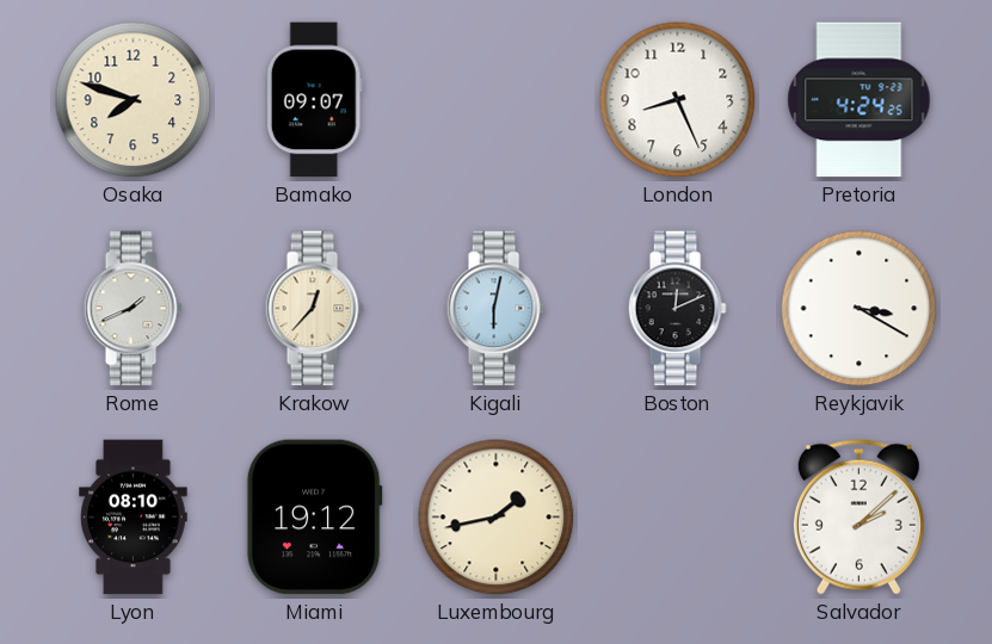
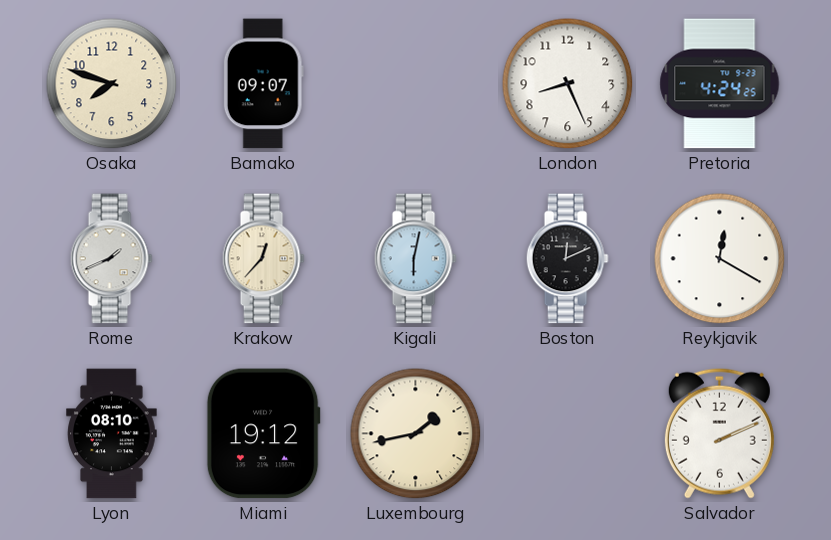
Reykjavik: 3:20 -> 12:20 (720, 259)
Salvador: 2:08 -> 2:11 (719, 433)
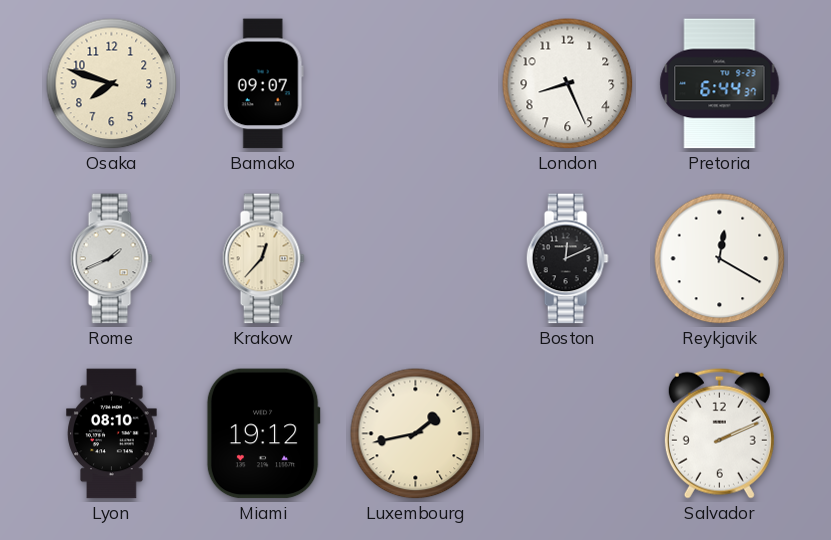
Pretoria: 4:24 -> 6:44 (720, 84)
Kigali: 6:02 -> none (415, 259)
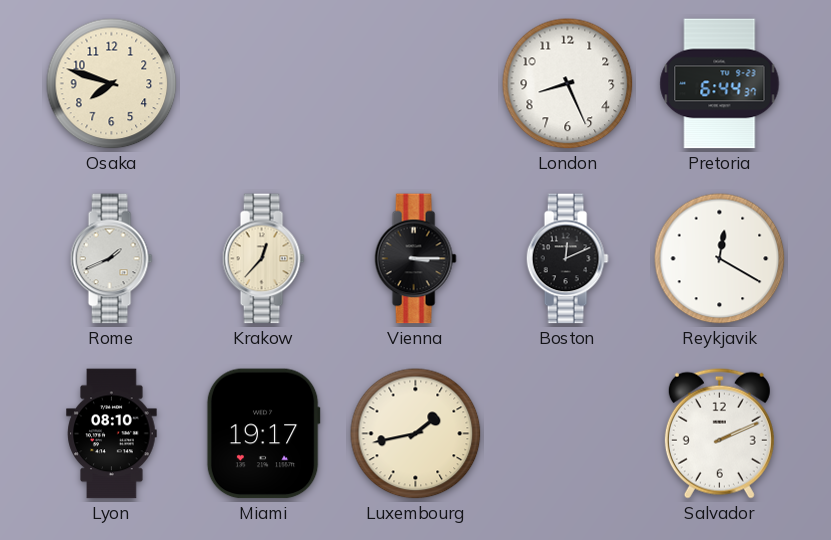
Bamako: 09:07 -> none (263, 84)
Vienna: none -> 3:15 (415, 259)
Miami: 19:12 -> 19:17 (263, 434)
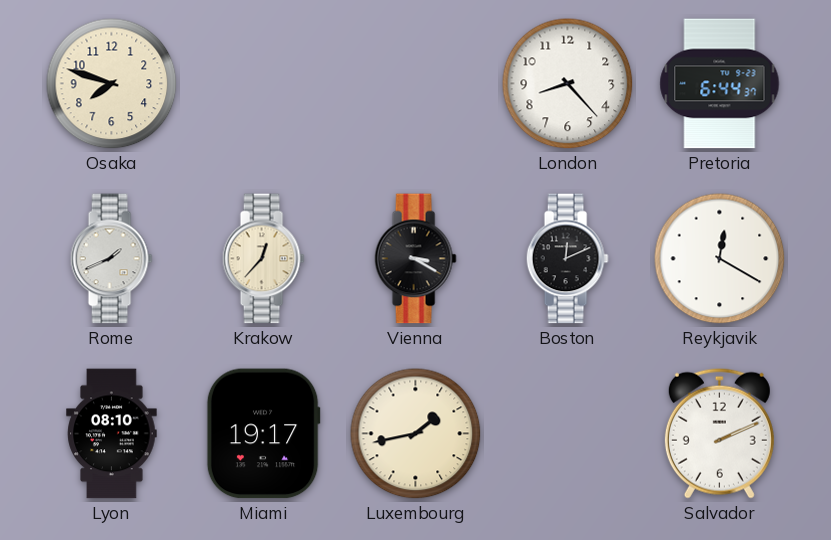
London: 8:26 -> 8:23 (568, 84)
Vienna: 3:15 -> 3:20 (415, 259)
